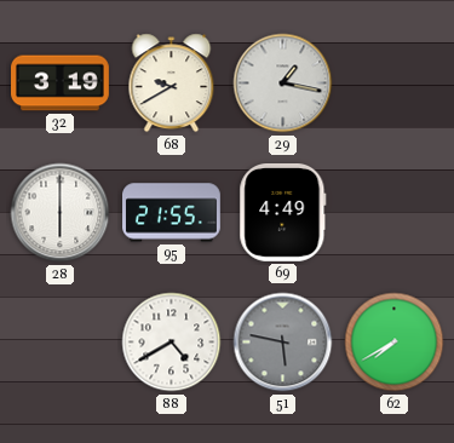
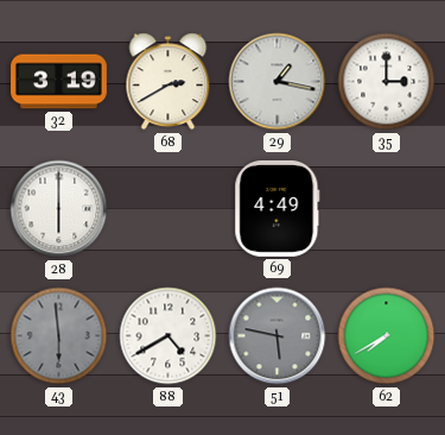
68: 9:40 -> 2:40 (169, 82)
35: none -> 3:00 (387, 82)
95: 21:55 -> none (172, 213)
43: none -> 5:59 (59, 336)
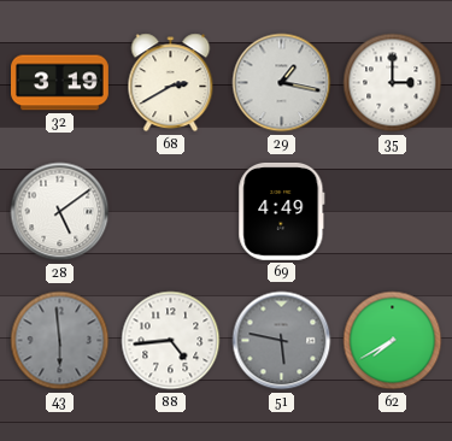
28: 6:00 -> 5:09 (60, 212)
88: 4:40 -> 4:44 (171, 341)
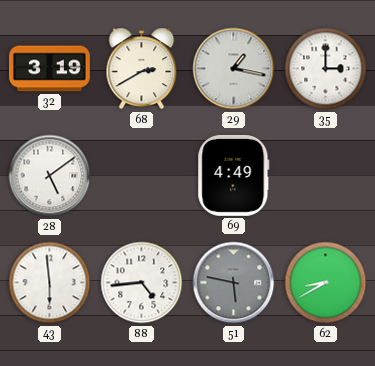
43 dial: grey -> white (50, 283)
62: 7:40 -> 8:40 (326, 283)
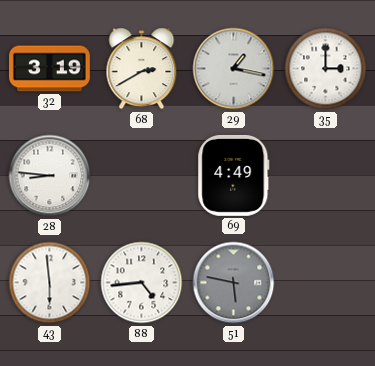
28: 5:09 -> 8:46 (50, 176)
62: 8:40 -> none (326, 283)
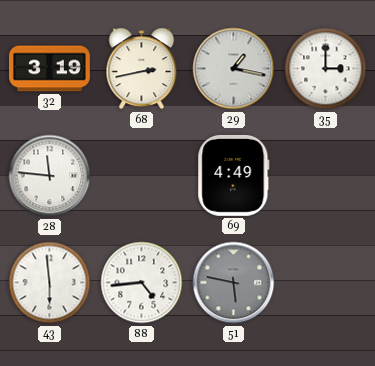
68: 2:40 -> 2:43 (142, 69)
28: 8:46 -> 11:46 (50, 176)
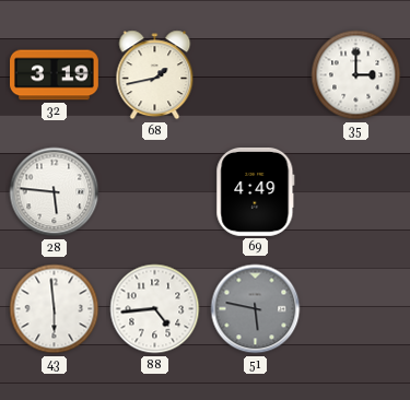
68: 2:43 -> 1:43 (155, 75)
29: 1:17 -> none (234, 69)
28: 11:46 -> 5:46 (55, 192)
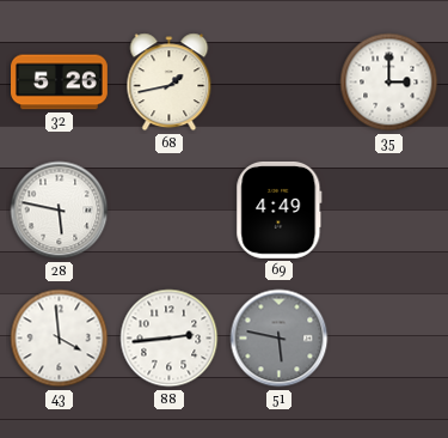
32: 3:19 -> 5:26 (60, 83)
28: 5:46 -> 5:47 (60, 211)
43: 5:59 -> 3:59 (60, 339)
88: 4:44 -> 2:44 (170, 339)
